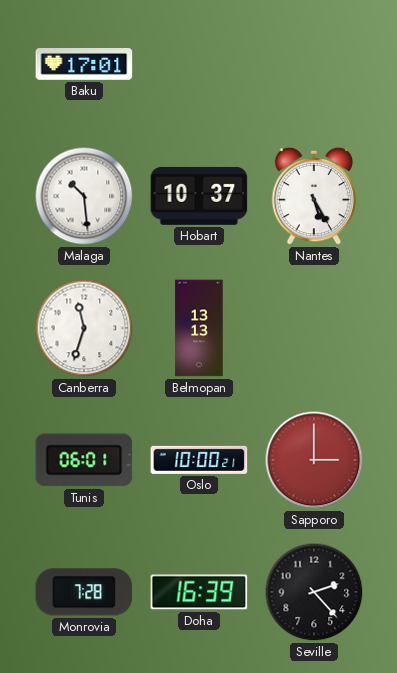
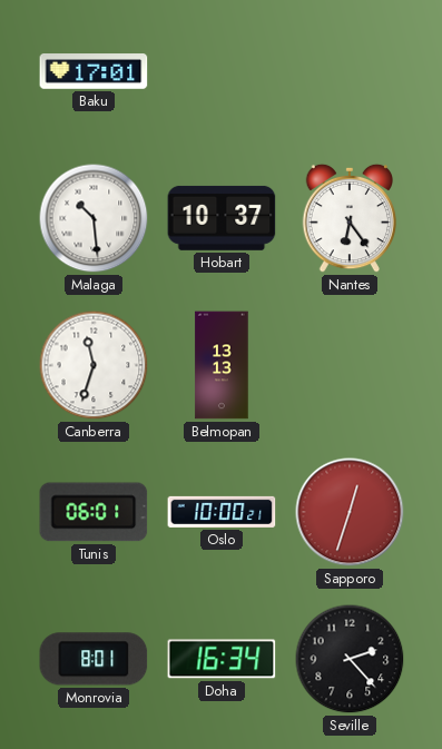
Nantes: 5:25 -> 6:24 (350, 218)
Sapporo: 3:00 -> 12:33 (350, 512)
Monrovia: 7:28 -> 8:01 (94, 659)
Doha: 16:39 -> 16:34 (222, 659)
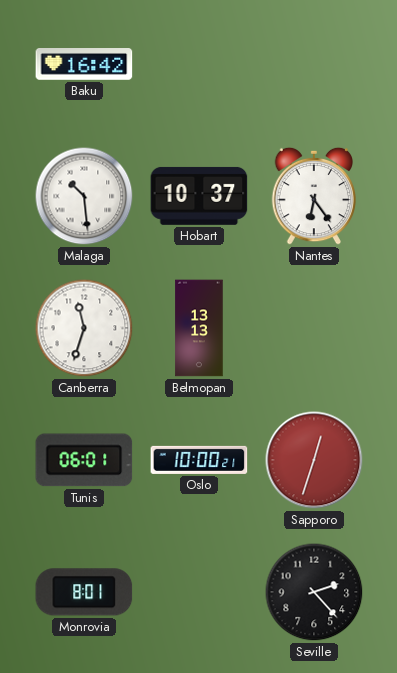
Baku: 17:01 -> 16:42 (84, 64)
Doha: 16:34 -> none (222, 659)
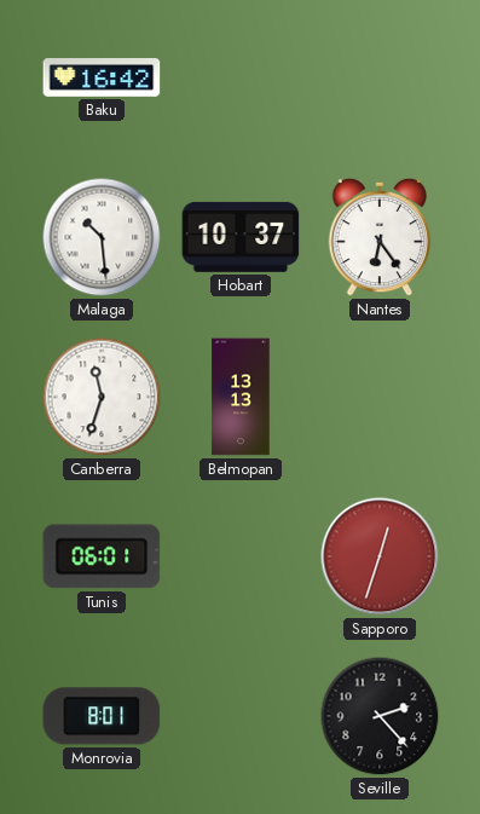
Oslo: 10:00 -> none (199, 460)
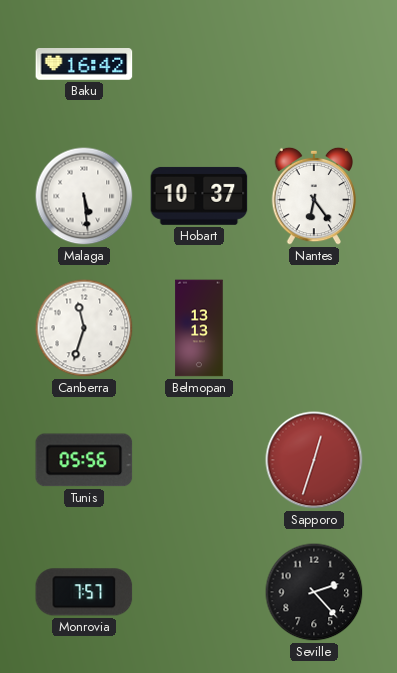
Malaga: 10:29 -> 5:29 (84, 196)
Tunis: 06:01 -> 05:56 (84, 460)
Monrovia: 8:01 -> 7:57 (84, 592)
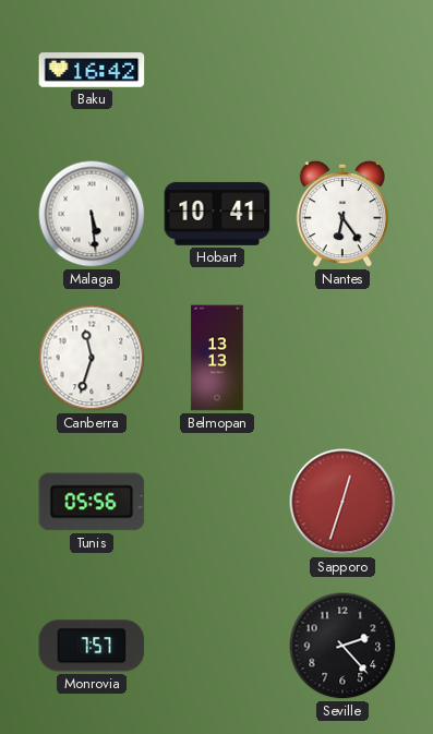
Hobart: 10:37 -> 10:41 (217, 214)
